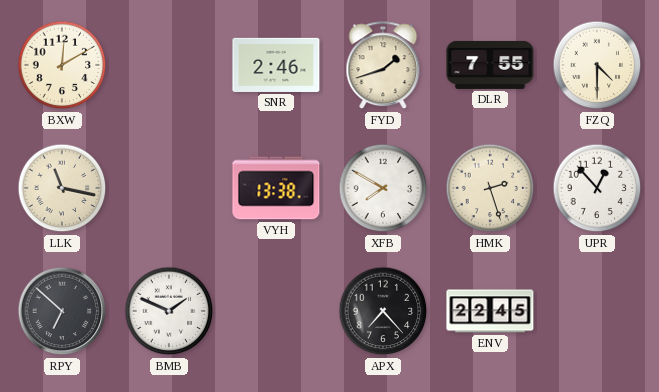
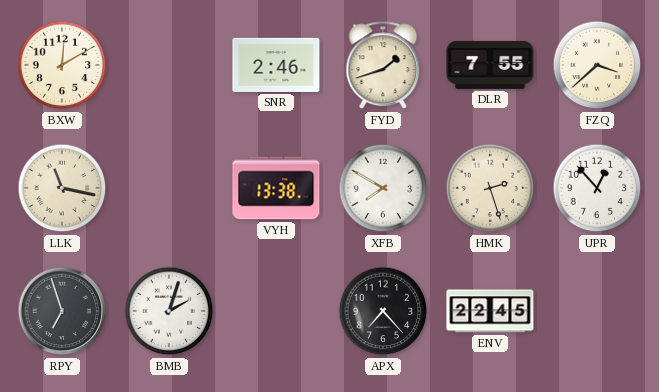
FZQ: 4:30 -> 3:38 (597, 65)
RPY: 6:52 -> 6:57 (62, 311)
BMB: 1:49 -> 2:03 (169, 311)
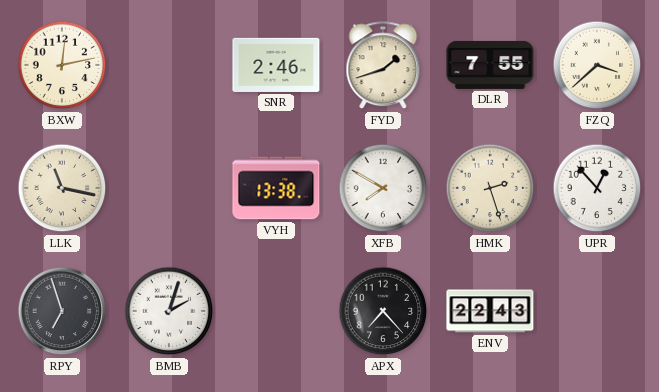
BXW: 12:10 -> 12:13 (62, 65)
ENV: 22:45 -> 22:43 (490, 311)
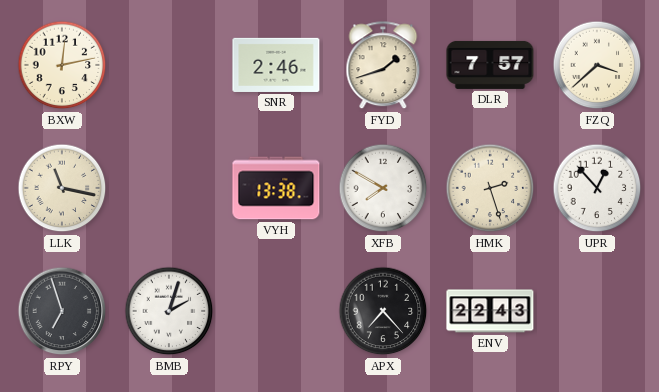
DLR: 7:55 -> 7:57 (490, 65)
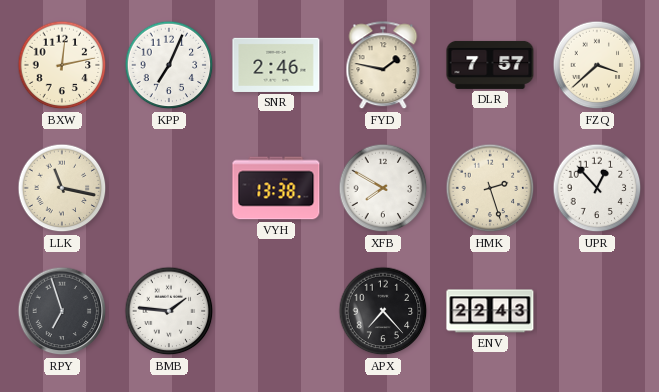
KPP: none -> 7:04 (169, 65)
FYD: 1:42 -> 1:47 (383, 66)
BMB: 2:03 -> 1:46 (169, 311)
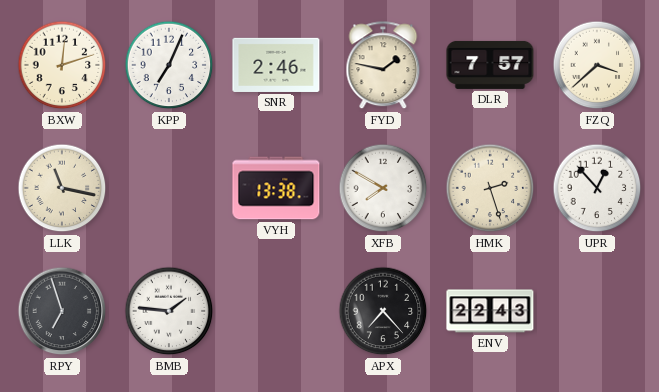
BXW: 12:13 -> 12:12 (62, 65)
